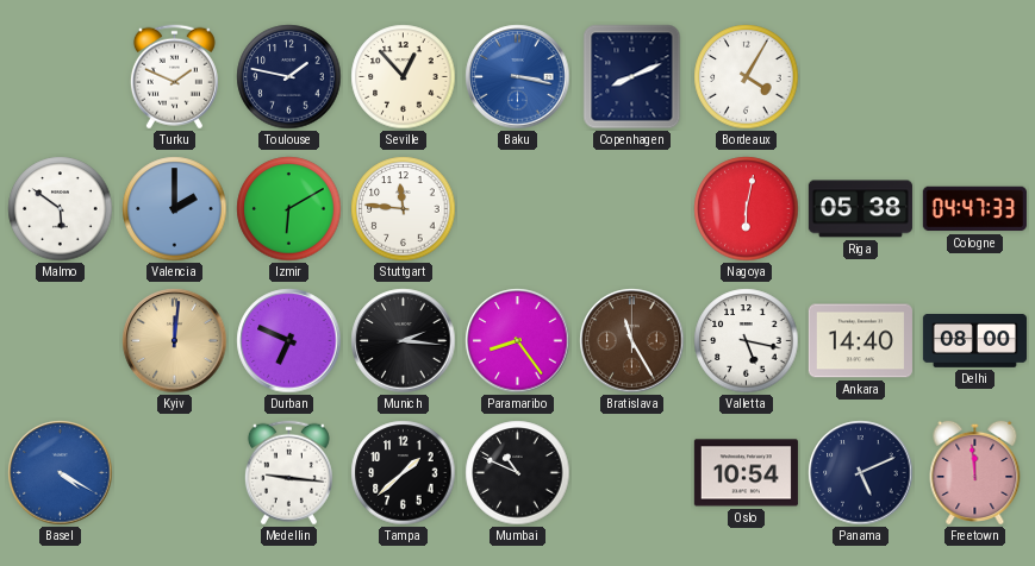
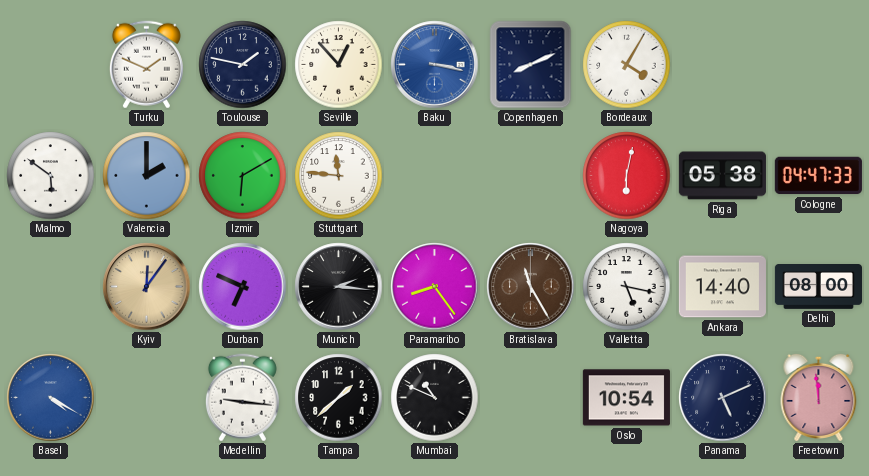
Kyiv: 12:01 -> 12:06 (147, 287)
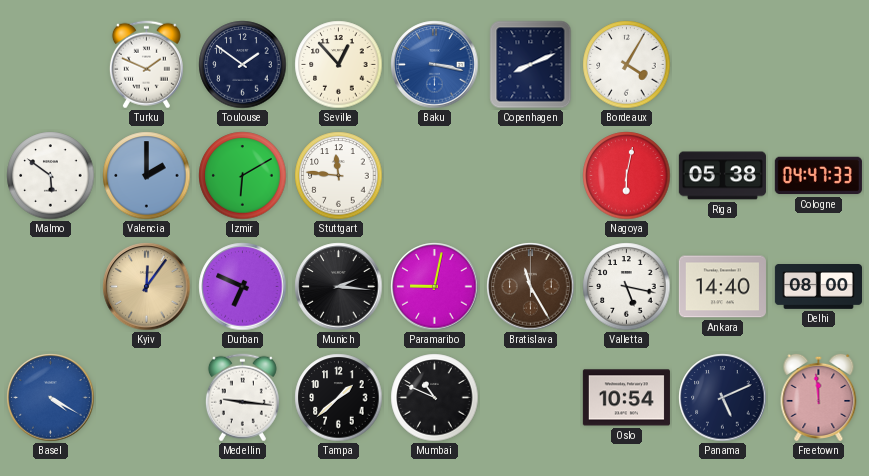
Toulouse: 1:47 -> 1:51 (243, 65)
Paramaribo: 8:24 -> 9:02 (435, 287)
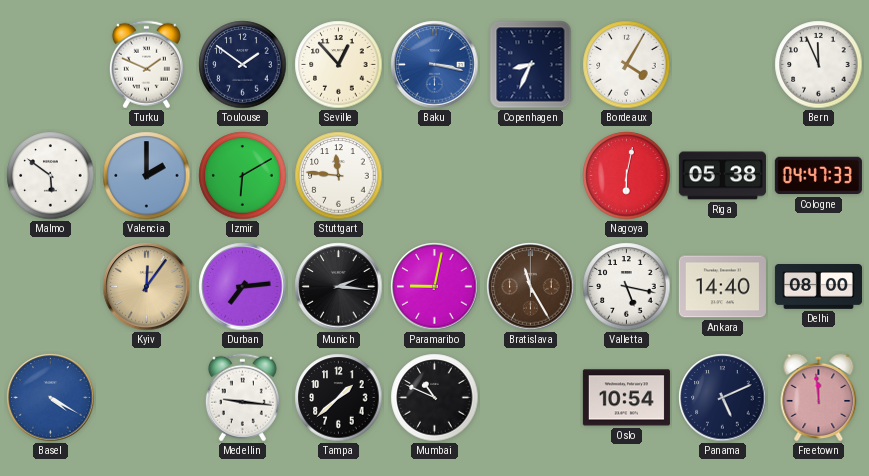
Copenhagen: 8:11 -> 8:34 (531, 65)
Bern: none -> 11:56 (819, 65)
Durban: 6:49 -> 7:14 (243, 287)
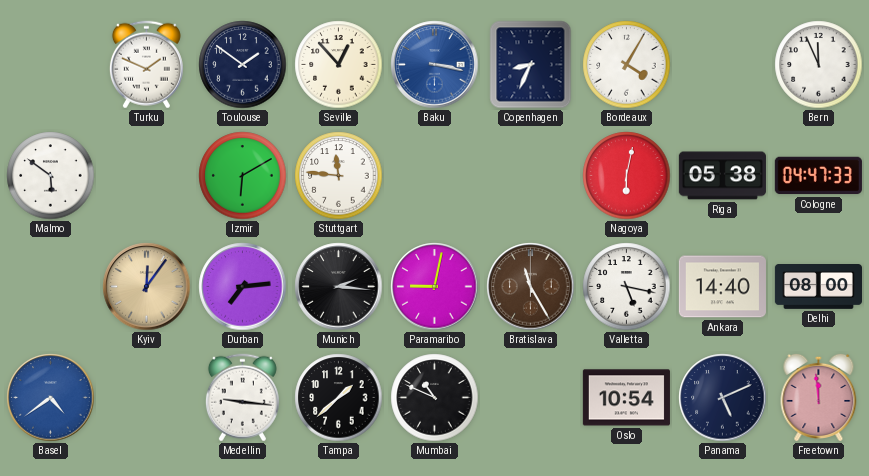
Valencia: 2:00 -> none (147, 176)
Basel: 4:20 -> 4:39 (51, 398)
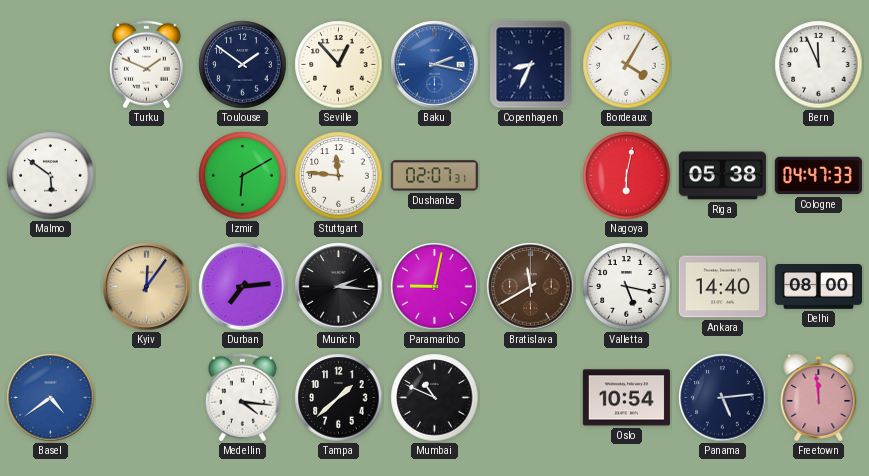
Baku: 3:17 -> 2:17 (435, 65)
Dushanbe: none -> 02:07 (434, 176)
Bratislava: 11:25 -> 11:40 (531, 287)
Medellin: 9:16 -> 4:16 (242, 398)
Panama: 5:11 -> 5:14 (723, 398)
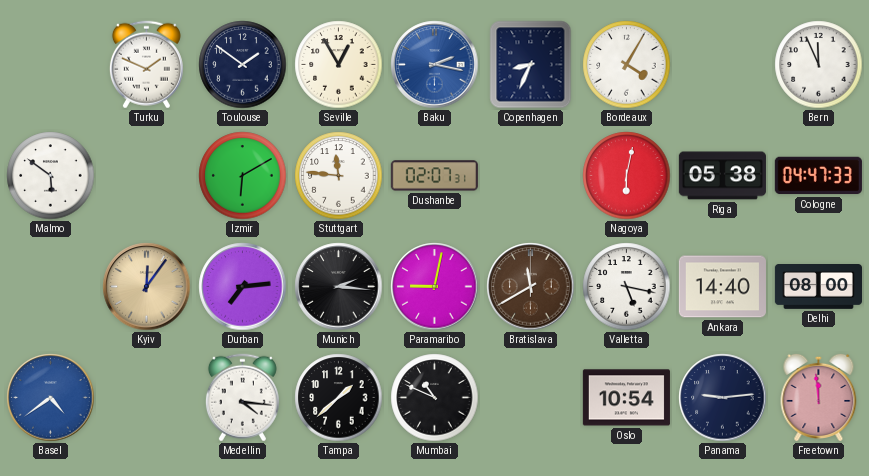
Seville: 12:53 -> 12:55 (339, 65)
Panama: 5:14 -> 9:14 (723, 398)
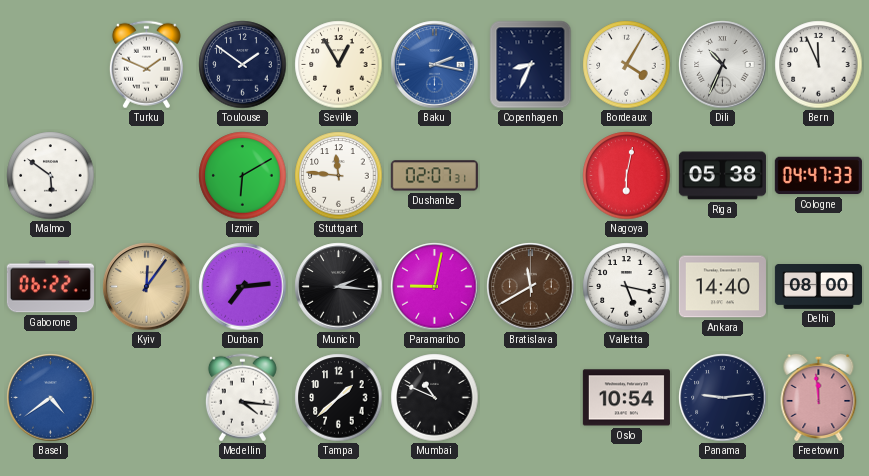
Dili: none -> 10:34 (723, 65)
Gaborone: none -> 06:22 (50, 287)
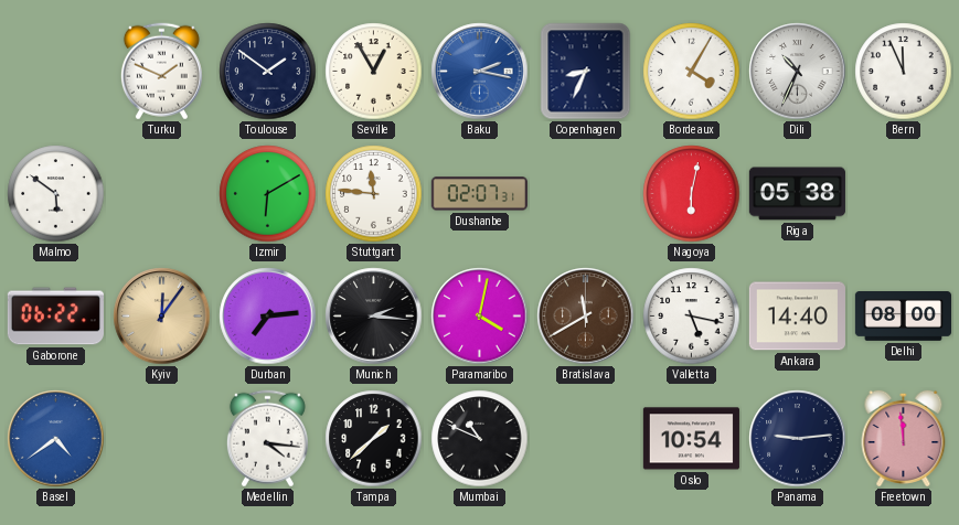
Cologne: 04:47 -> none (818, 176)
Paramaribo: 9:02 -> 4:02 (480, 317)
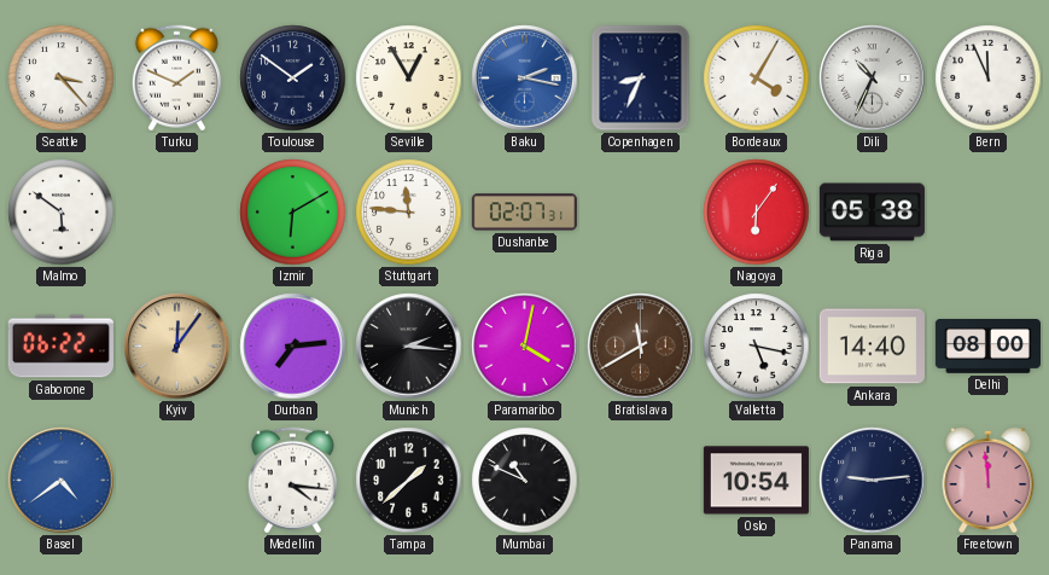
Seattle: none -> 3:23 (62, 79)
Nagoya: 6:02 -> 6:06 (757, 213)
